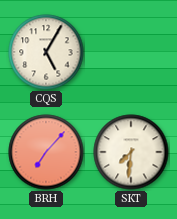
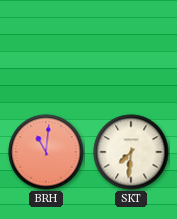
CQS: 5:05 -> none (46, 52)
BRH: 7:07 -> 11:01 (46, 152)
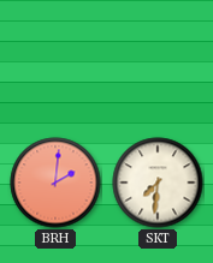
BRH: 11:01 -> 2:01 (55, 183)
